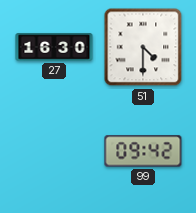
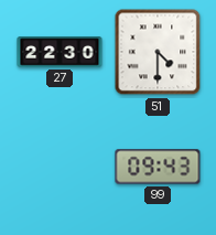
27: 16:30 -> 22:30 (60, 52)
99: 09:42 -> 09:43 (158, 167)
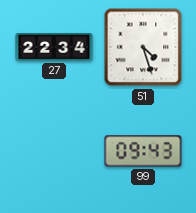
27: 22:30 -> 22:34 (54, 47)
51: 4:30 -> 4:27 (143, 47)
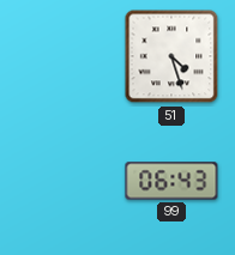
27: 22:34 -> none (54, 47)
99: 09:43 -> 06:43 (171, 181)
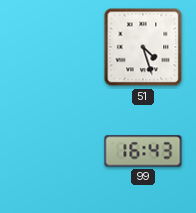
99: 06:43 -> 16:43 (143, 151)
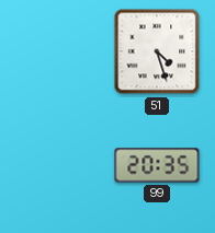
99: 16:43 -> 20:35 (157, 165)
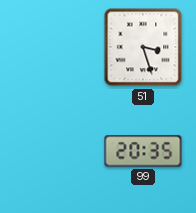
51: 4:27 -> 3:27 (143, 47)
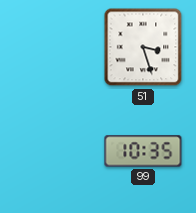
99: 20:35 -> 10:35 (143, 151)
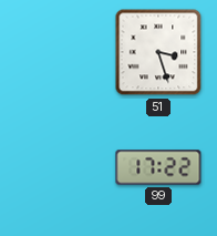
99: 10:35 -> 17:22 (158, 167)
